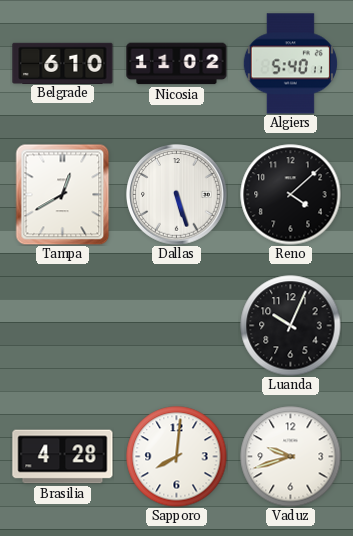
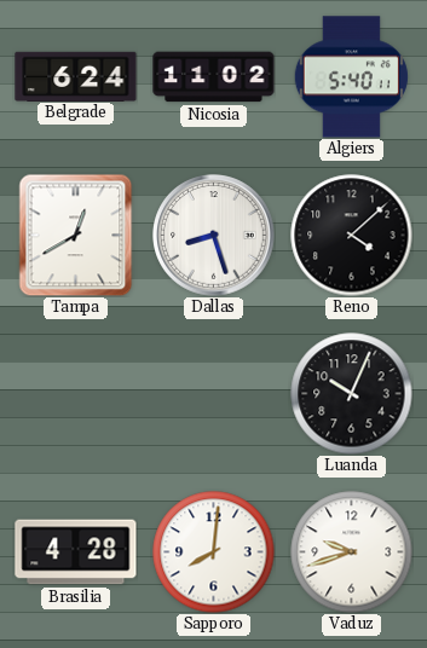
Belgrade: 6:10 -> 6:24 (76, 76)
Dallas: 5:27 -> 8:27 (214, 236)
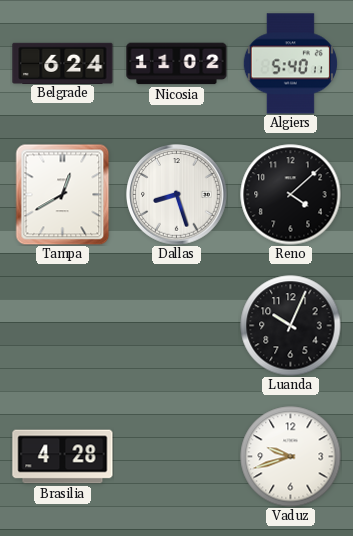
Sapporo: 8:01 -> none (214, 552)
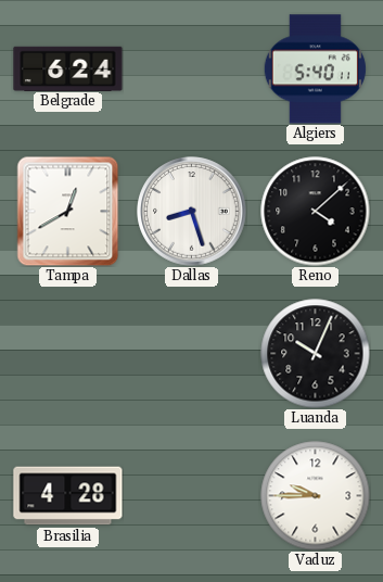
Nicosia: 11:02 -> none (177, 64)
Vaduz: 9:42 -> 9:45 (316, 496)
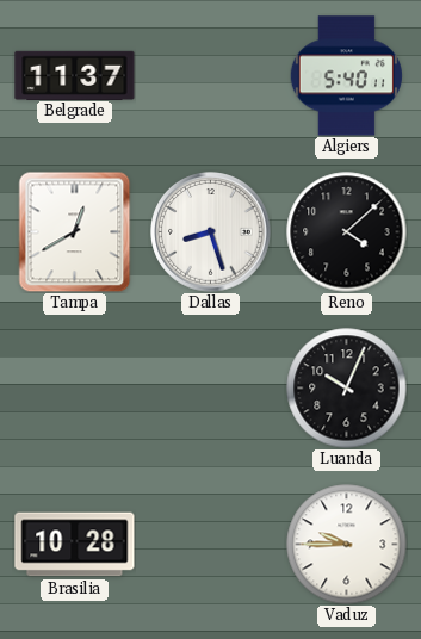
Belgrade: 6:24 -> 11:37 (75, 75)
Brasilia: 4:28 -> 10:28 (75, 545)
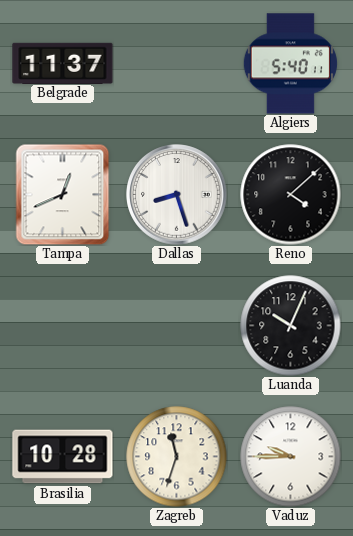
Tampa: 12:40 -> 12:41 (63, 194)
Zagreb: none -> 11:33 (177, 457)
